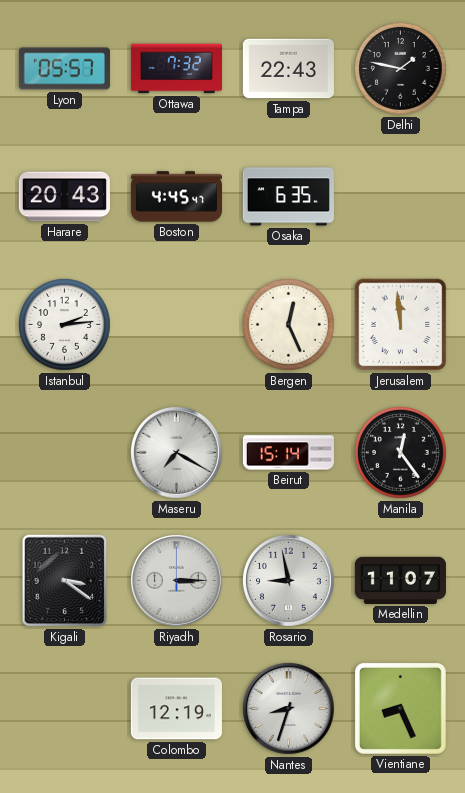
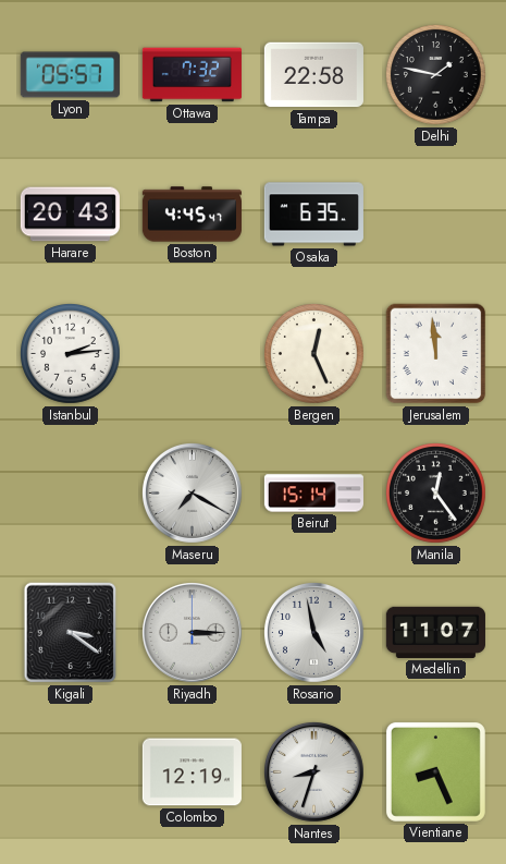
Tampa: 22:43 -> 22:58 (313, 75)
Rosario: 8:58 -> 4:58 (313, 632)
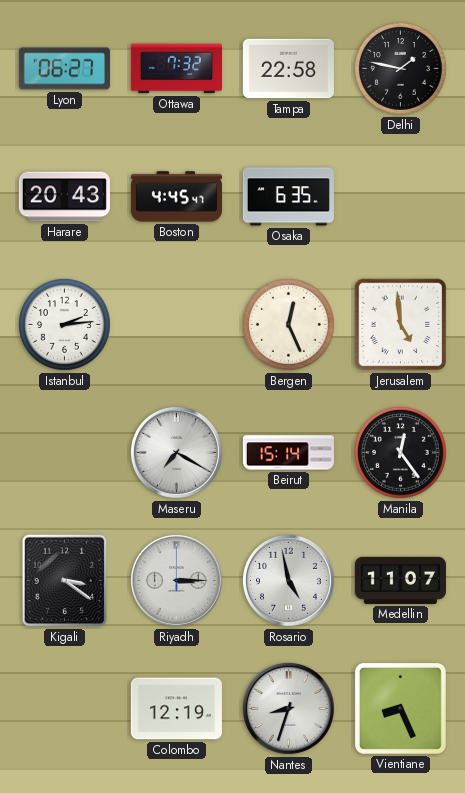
Lyon: 05:57 -> 06:27 (64, 69)
Jerusalem: 11:59 -> 4:59 (401, 325)
